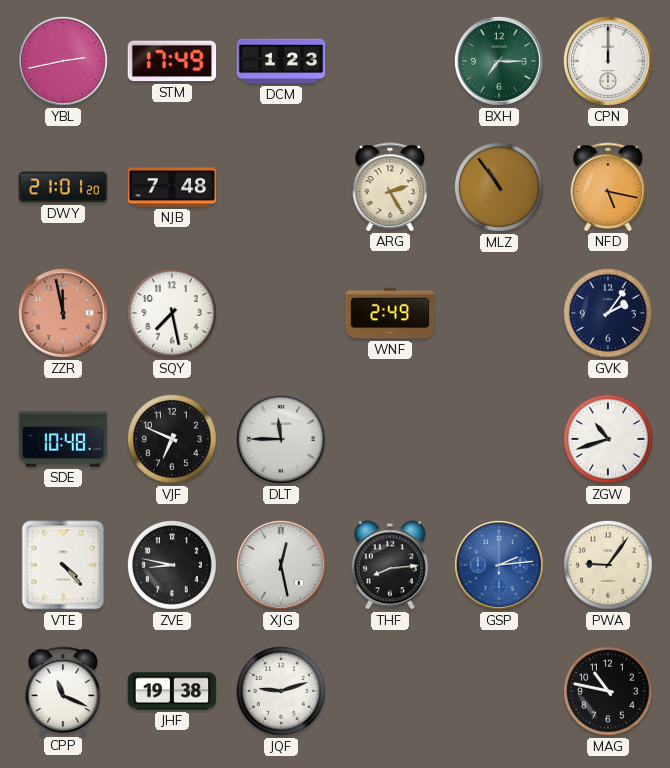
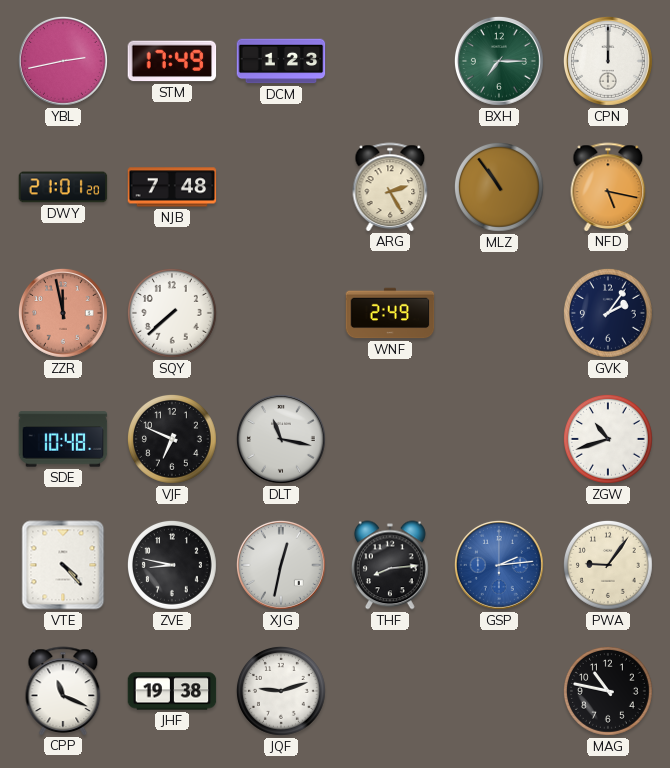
SQY: 7:28 -> 7:38 (172, 313)
DLT: 11:45 -> 11:17 (281, 439)
XJG: 12:28 -> 12:32 (281, 565)
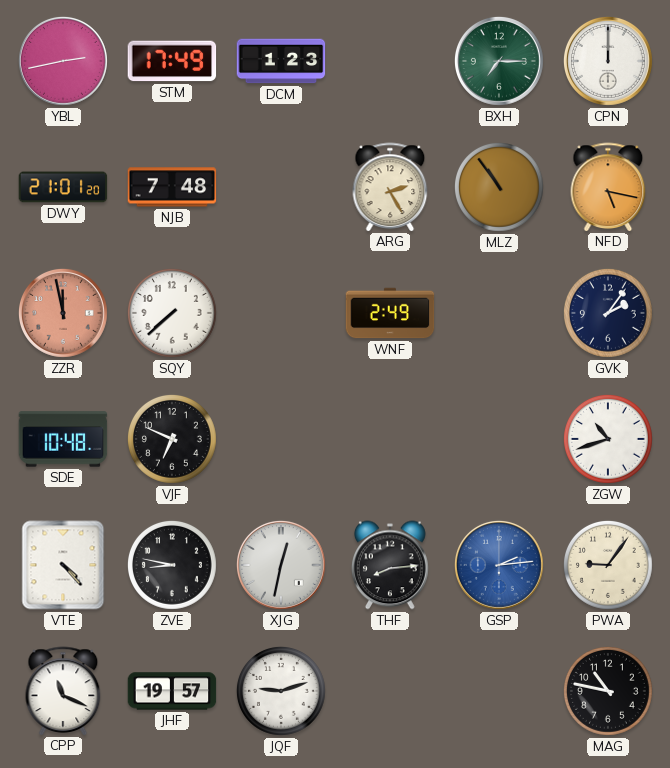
DLT: 11:17 -> none (281, 439)
JHF: 19:38 -> 19:57 (172, 691)
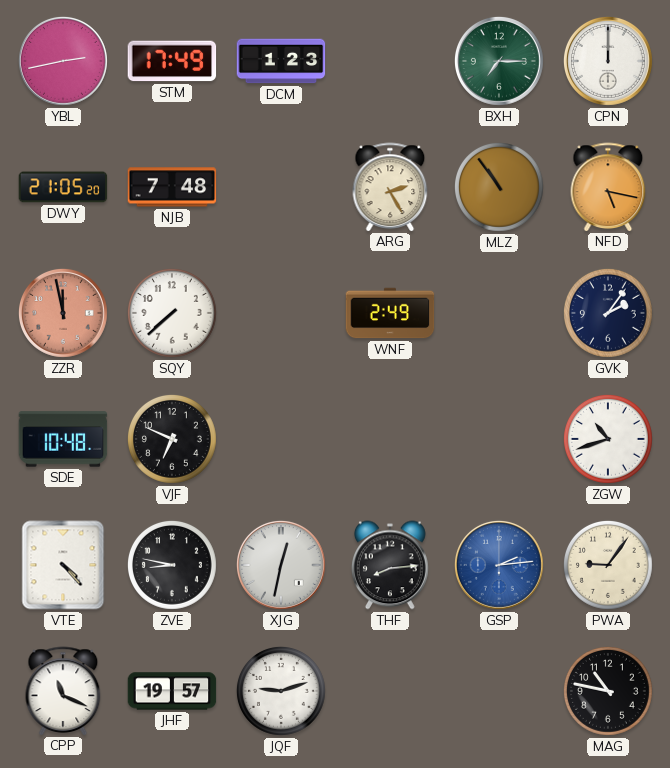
DWY: 21:01 -> 21:05 (63, 187)
